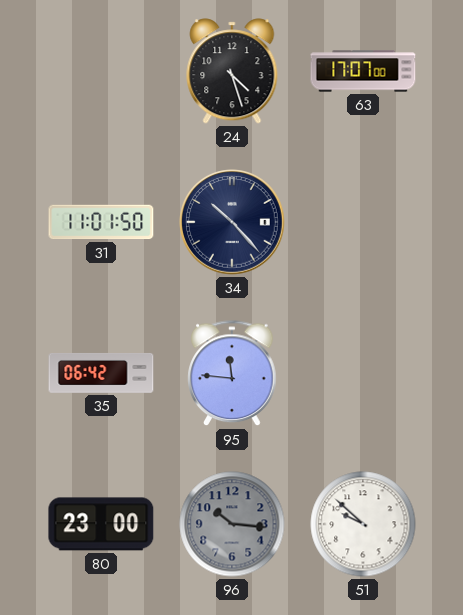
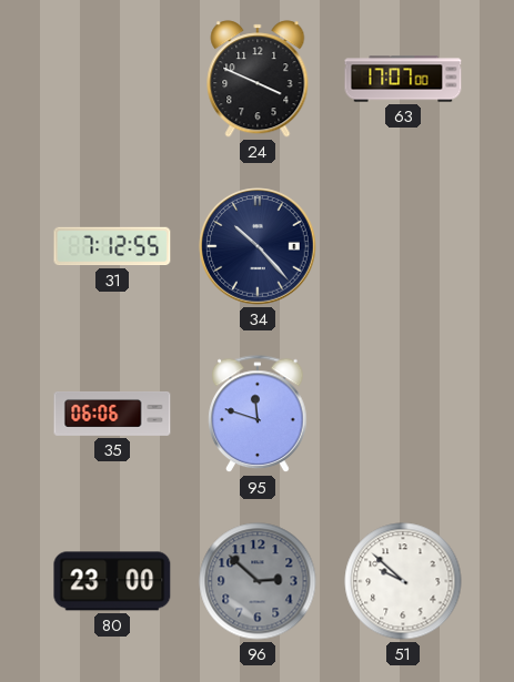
24: 4:27 -> 3:49 (258, 79)
31: 11:01 -> 7:12 (112, 246)
35: 06:42 -> 06:06 (112, 414)
95: 11:46 -> 11:48 (258, 415)
96: 10:16 -> 2:52 (258, 581)
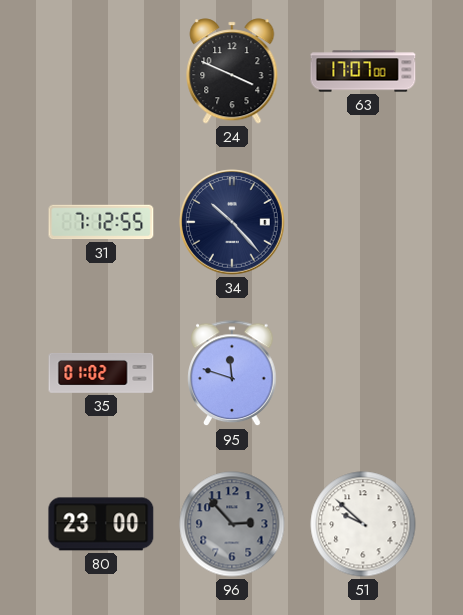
35: 06:06 -> 01:02 (101, 373)
96: 2:52 -> 2:53 (232, 524)
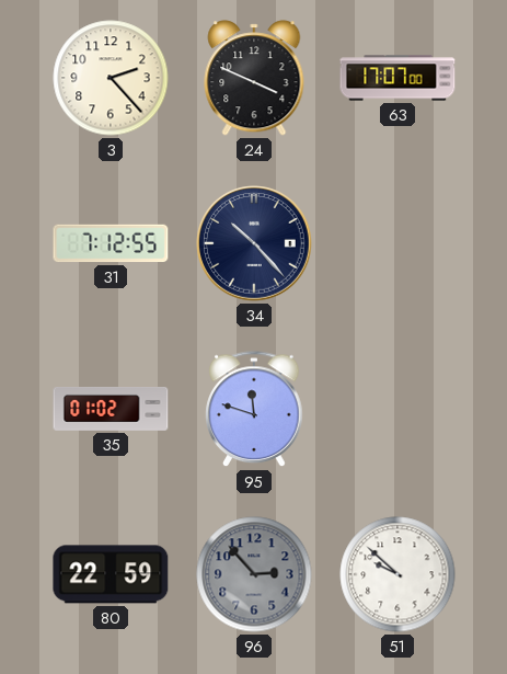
3: none -> 2:23 (111, 78)
80: 23:00 -> 22:59 (111, 574)
